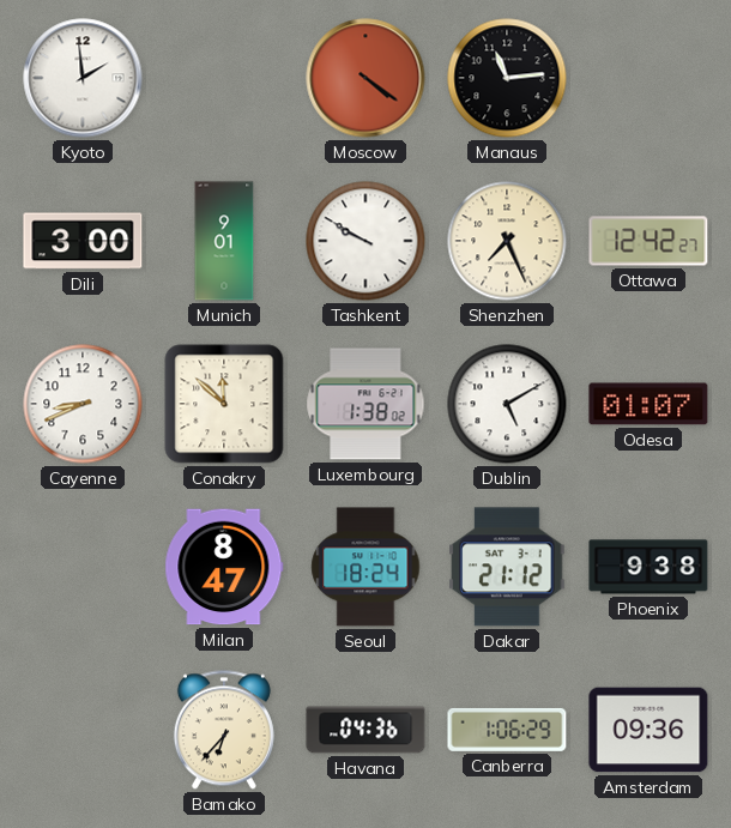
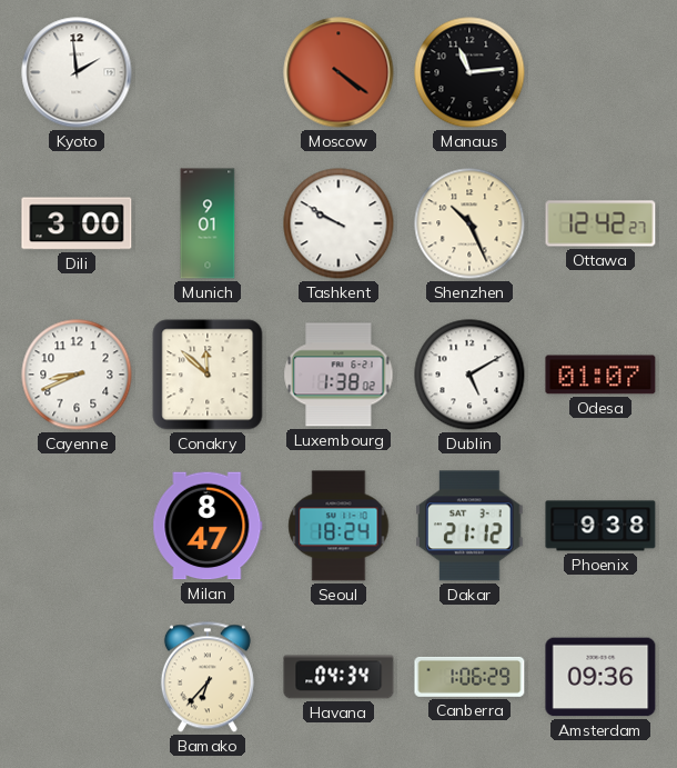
Shenzhen: 7:26 -> 10:26 (469, 223)
Havana: 04:36 -> 04:34 (338, 677)
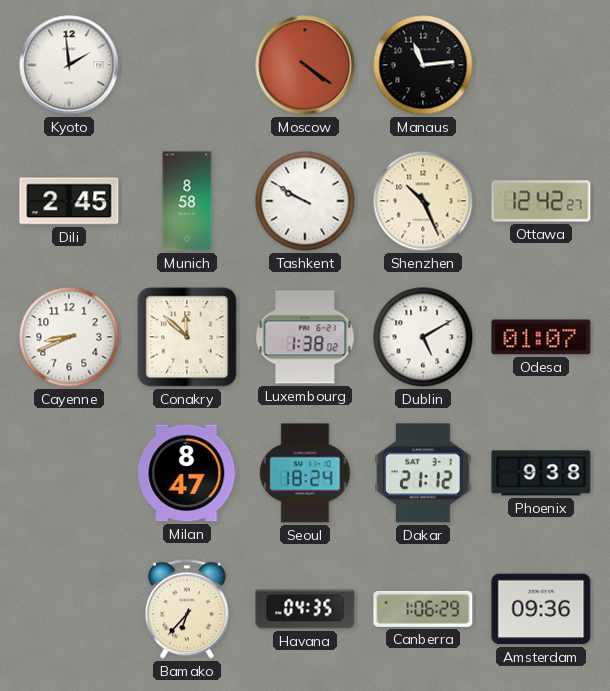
Dili: 3:00 -> 2:45 (69, 201)
Munich: 9:01 -> 8:58 (187, 201)
Havana: 04:34 -> 04:35 (305, 609)
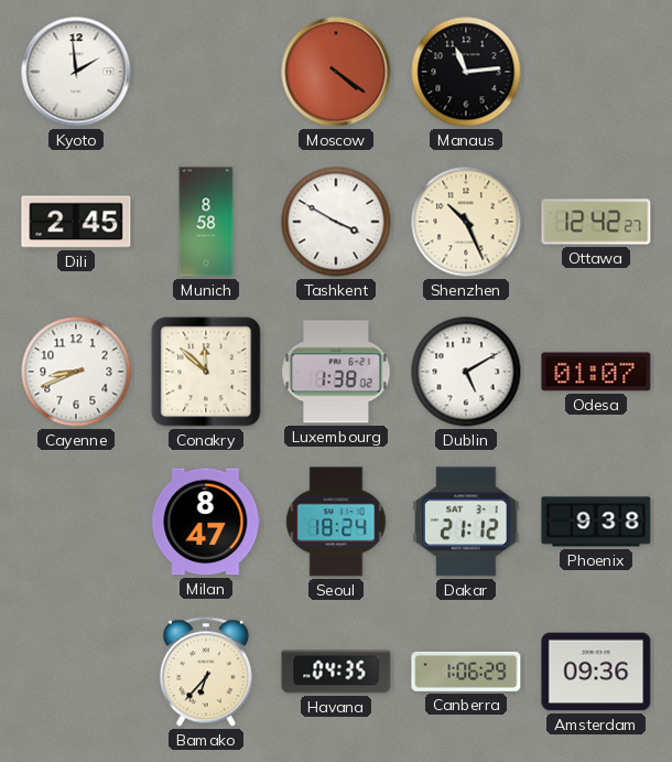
Tashkent: 9:50 -> 3:50 (336, 222)
